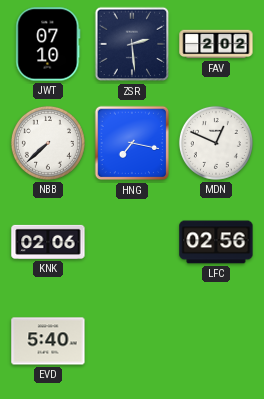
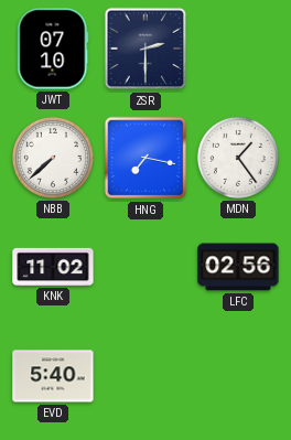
ZSR: 2:29 -> 2:30 (145, 49)
FAV: 2:02 -> none (216, 44)
MDN: 12:49 -> 1:24 (238, 158)
KNK: 02:06 -> 11:02 (53, 267)
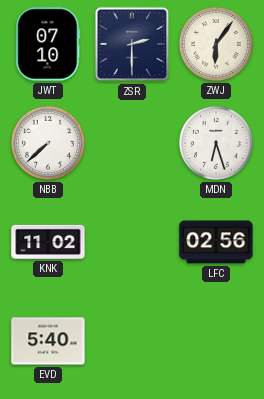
ZWJ: none -> 6:06 (216, 44)
HNG: 7:17 -> none (145, 158)
MDN: 1:24 -> 6:27 (216, 143)
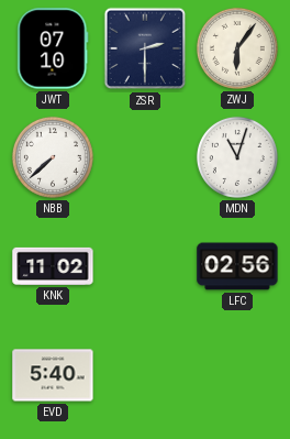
MDN: 6:27 -> 11:03 (237, 157)
